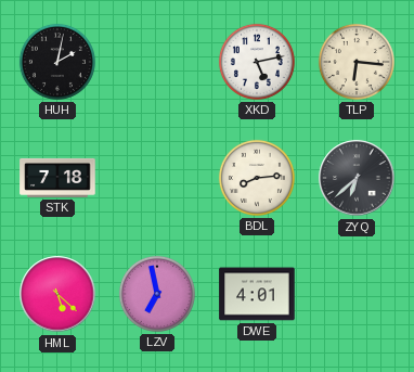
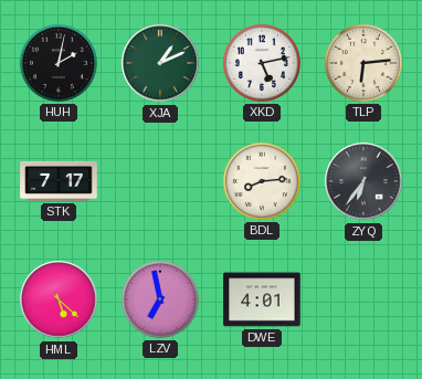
XJA: none -> 1:11 (160, 63)
TLP: 6:16 -> 6:14 (363, 63)
STK: 7:18 -> 7:17 (59, 181)
ZYQ: 6:38 -> 6:36 (363, 181)
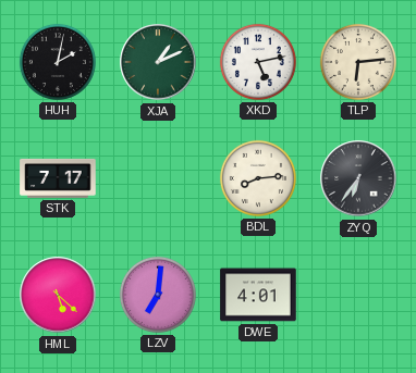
LZV: 6:58 -> 7:01 (158, 295)
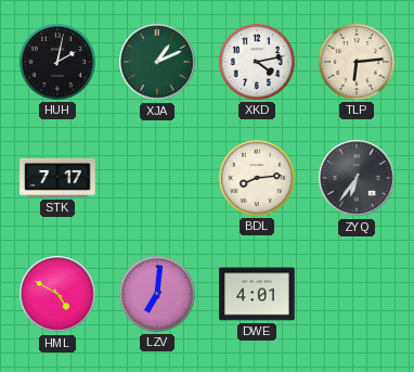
XKD: 5:13 -> 4:13 (257, 62)
HML: 5:22 -> 4:50 (57, 294)
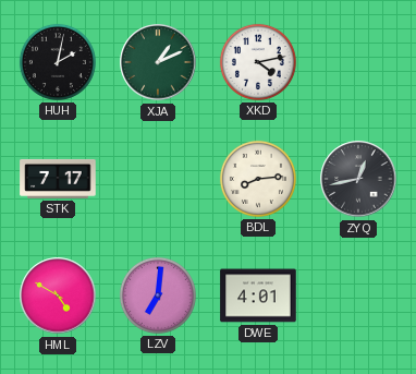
TLP: 6:14 -> none (357, 62)
ZYQ: 6:36 -> 12:43 (358, 179)
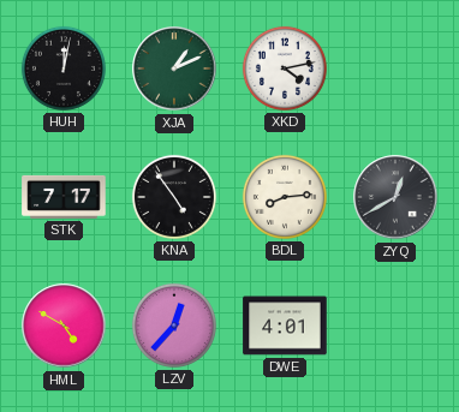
HUH: 2:02 -> 12:02 (64, 68)
KNA: none -> 4:54 (174, 197)
ZYQ: 12:43 -> 12:40 (395, 197)
LZV: 7:01 -> 12:37 (174, 326)
